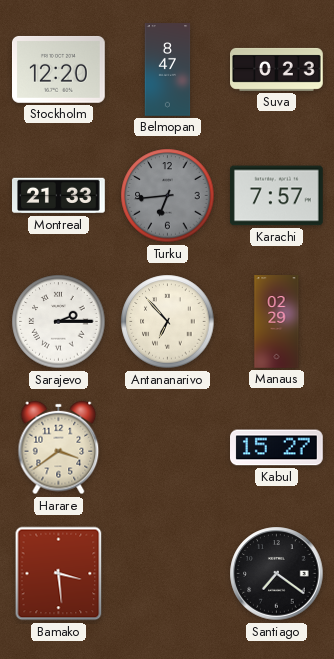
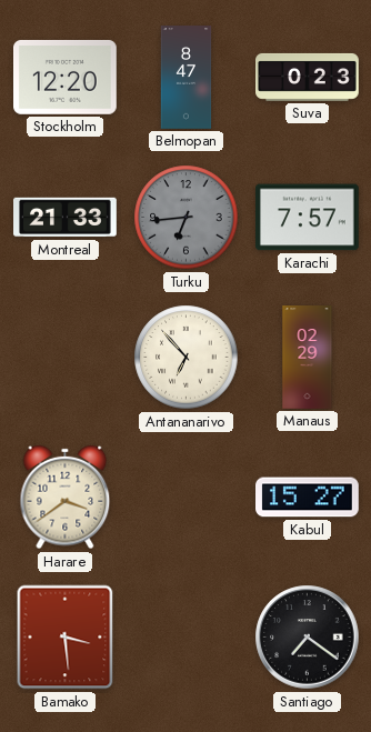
Sarajevo: 2:15 -> none (59, 322)
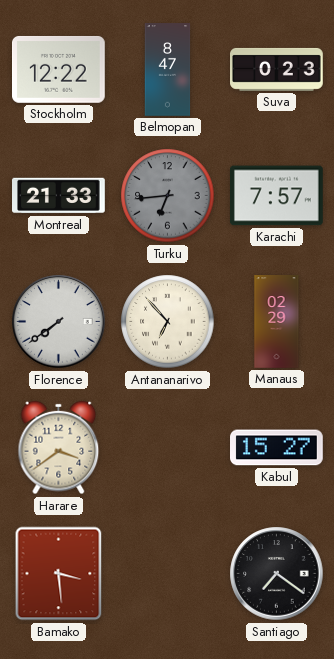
Stockholm: 12:20 -> 12:22 (59, 69)
Florence: none -> 7:39 (59, 322)
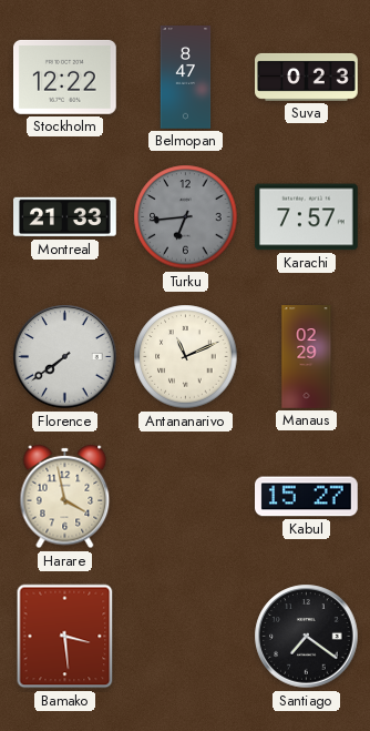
Antananarivo: 6:53 -> 11:11 (186, 357)
Harare: 3:39 -> 3:58 (65, 497)
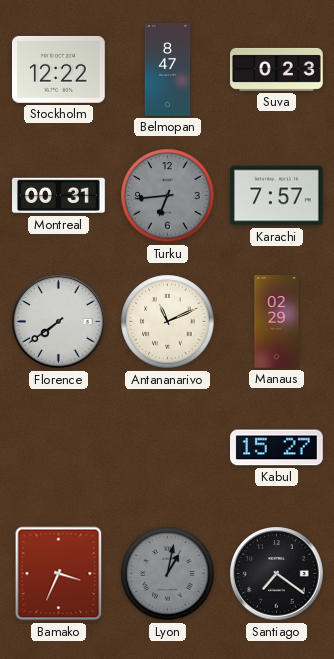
Montreal: 21:33 -> 00:31 (59, 196)
Harare: 3:58 -> none (65, 497)
Bamako: 3:29 -> 3:34 (59, 574)
Lyon: none -> 1:02 (168, 574)
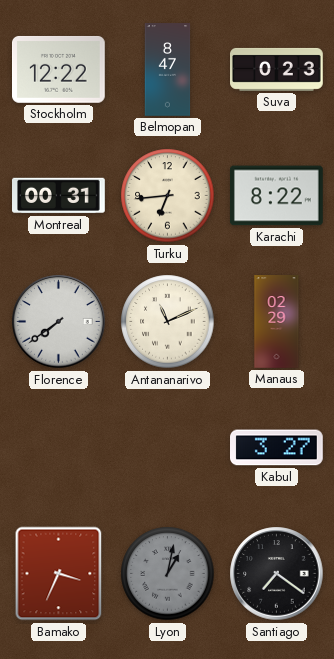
Turku dial: grey -> cream (168, 196)
Karachi: 7:57 -> 8:22 (277, 196)
Kabul: 15:27 -> 3:27 (277, 448)
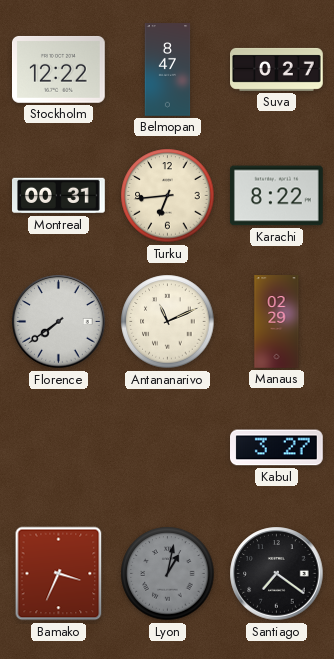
Suva: 0:23 -> 0:27 (277, 69)
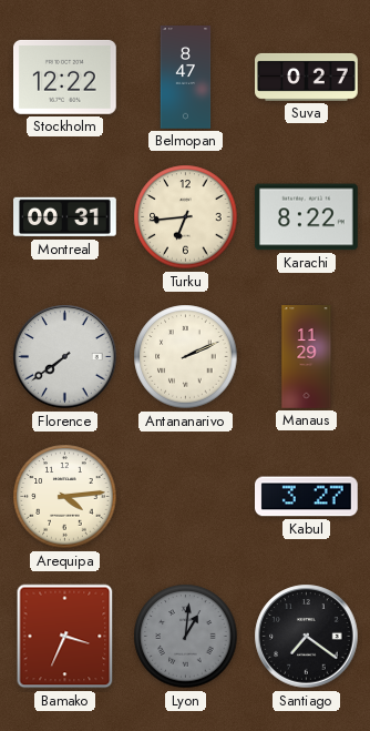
Antananarivo: 11:11 -> 2:11 (186, 357)
Manaus: 02:29 -> 11:29 (307, 357)
Arequipa: none -> 4:14 (65, 497)
Lyon: 1:02 -> 1:01 (186, 637)
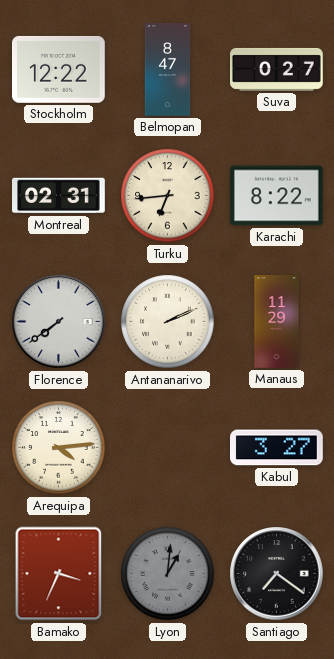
Montreal: 00:31 -> 02:31 (59, 196)
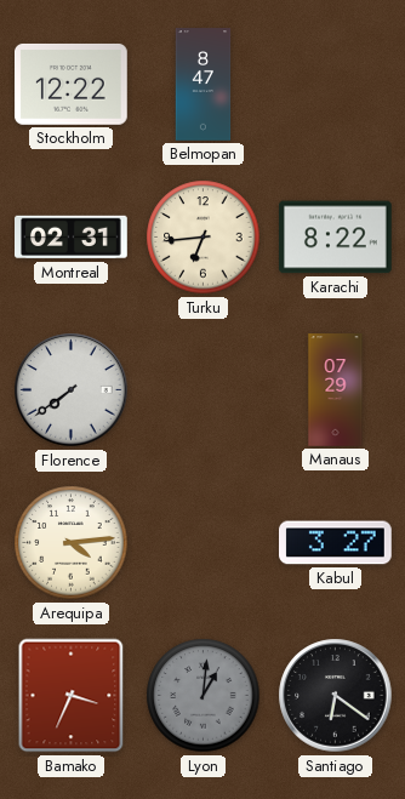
Suva: 0:27 -> none (277, 69)
Antananarivo: 2:11 -> none (168, 322)
Manaus: 11:29 -> 07:29 (336, 390)
Santiago: 7:21 -> 6:21 (336, 696)
